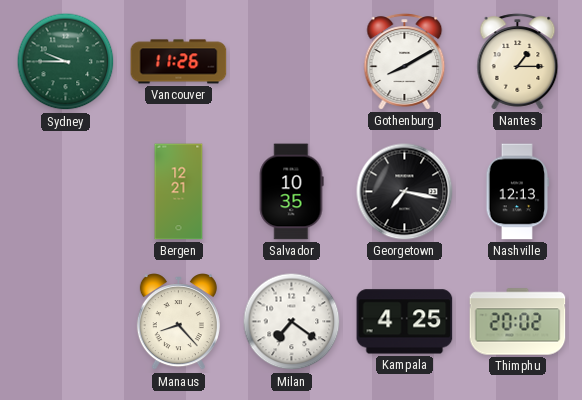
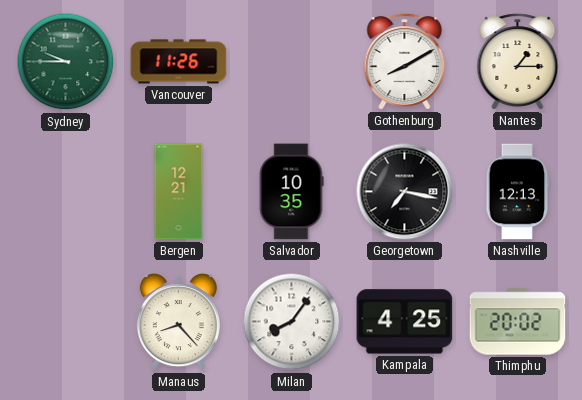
Milan: 7:21 -> 8:06 (292, 322)
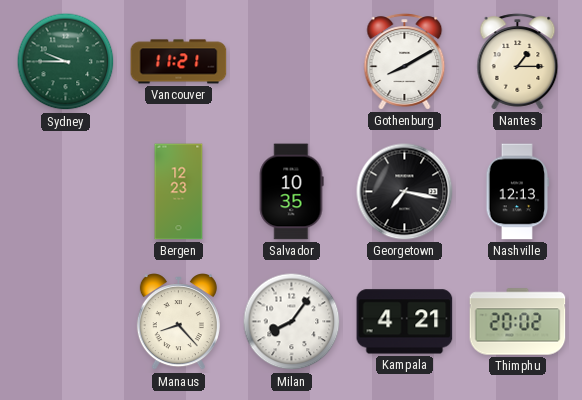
Vancouver: 11:26 -> 11:21 (179, 62)
Bergen: 12:21 -> 12:23 (179, 192)
Kampala: 4:25 -> 4:21 (405, 322)
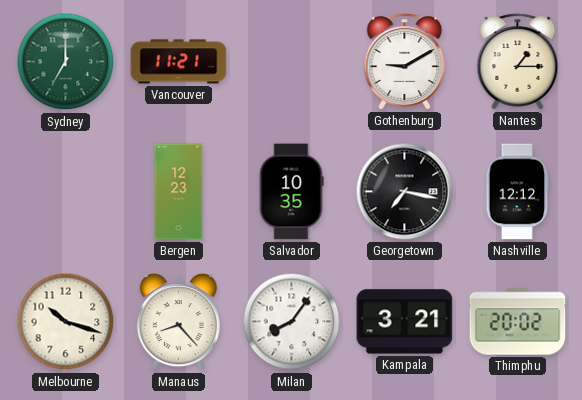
Sydney: 9:45 -> 7:00 (66, 62)
Gothenburg: 8:10 -> 9:10 (405, 62)
Nashville: 12:13 -> 12:12 (518, 192)
Melbourne: none -> 10:18 (66, 322)
Kampala: 4:21 -> 3:21 (405, 322)
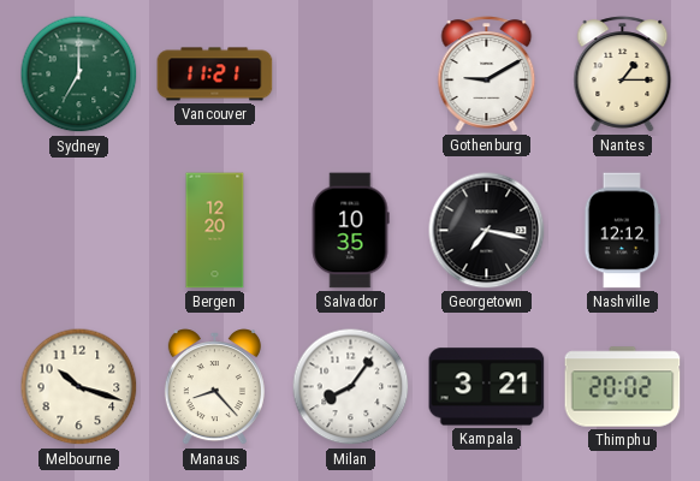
Bergen: 12:23 -> 12:20 (215, 231)
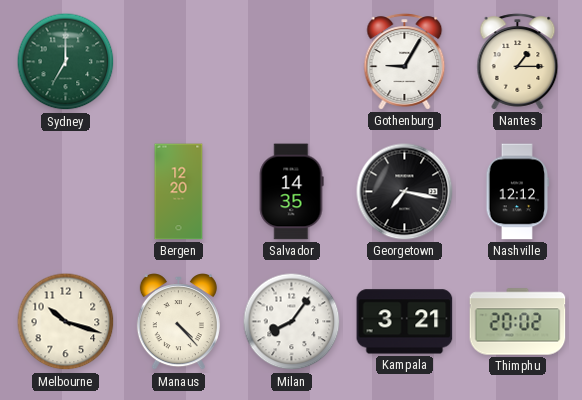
Vancouver: 11:21 -> none (215, 75)
Gothenburg: 9:10 -> 9:05 (405, 62)
Salvador: 10:35 -> 14:35 (291, 192)
Manaus: 8:23 -> 4:23 (178, 322)
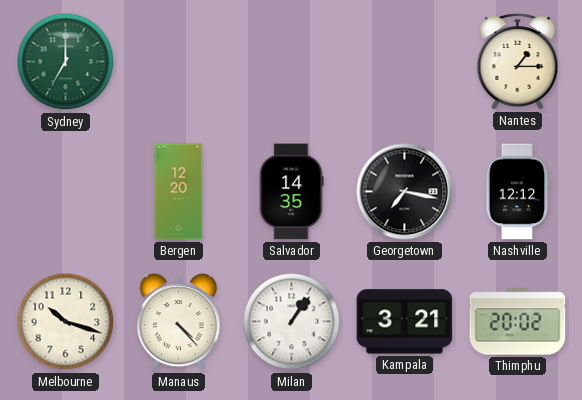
Gothenburg: 9:05 -> none (405, 62)
Milan: 8:06 -> 1:06 (292, 322)
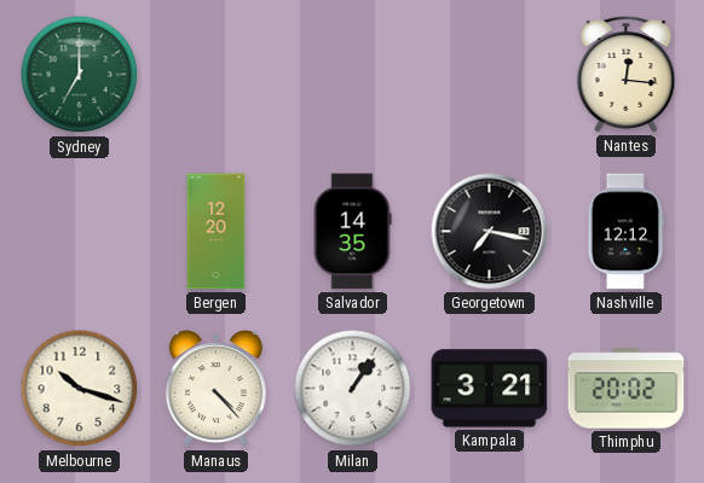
Nantes: 1:15 -> 12:16 (627, 75)
